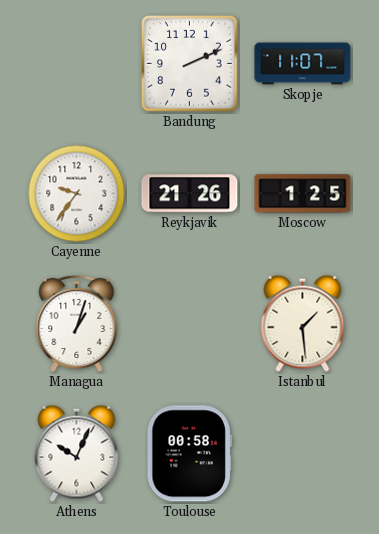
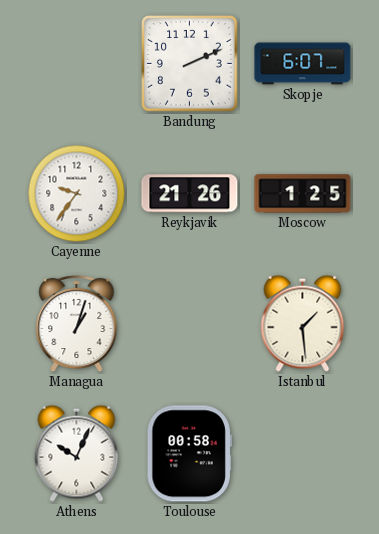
Skopje: 11:07 -> 6:07 (303, 64)
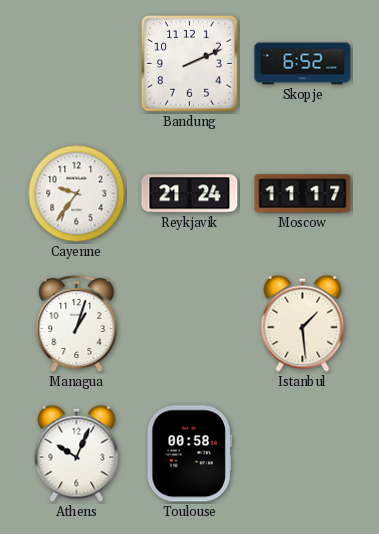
Skopje: 6:07 -> 6:52 (303, 64)
Reykjavik: 21:26 -> 21:24 (190, 194)
Moscow: 1:25 -> 11:17 (303, 194)
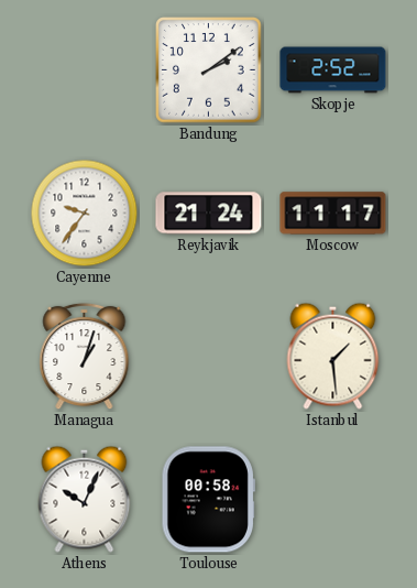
Bandung: 2:11 -> 2:09 (209, 70)
Skopje: 6:52 -> 2:52 (333, 70)
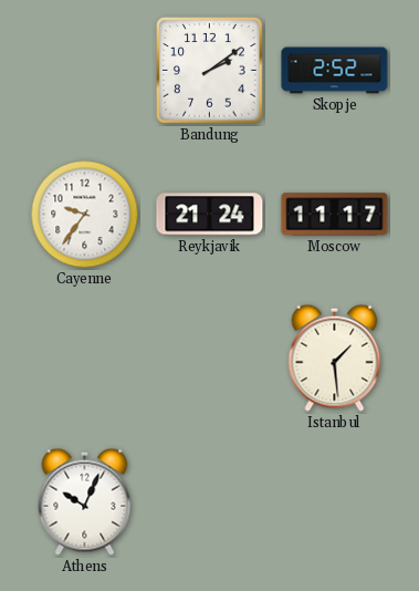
Managua: 1:03 -> none (85, 357)
Toulouse: 00:58 -> none (208, 500)
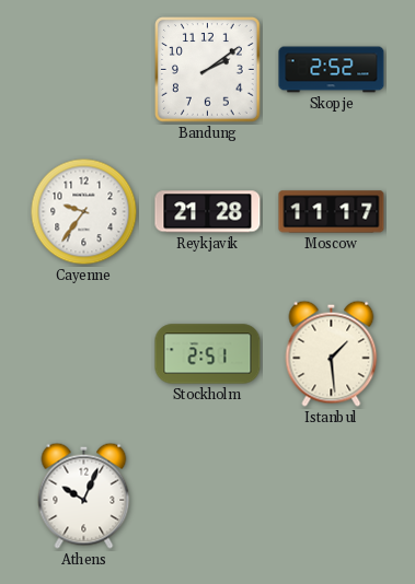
Reykjavik: 21:24 -> 21:28 (208, 212)
Stockholm: none -> 2:51 (208, 354)
